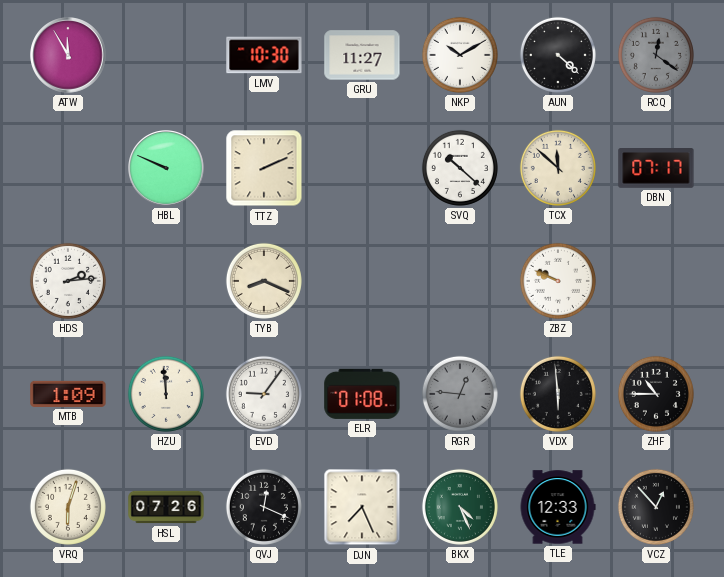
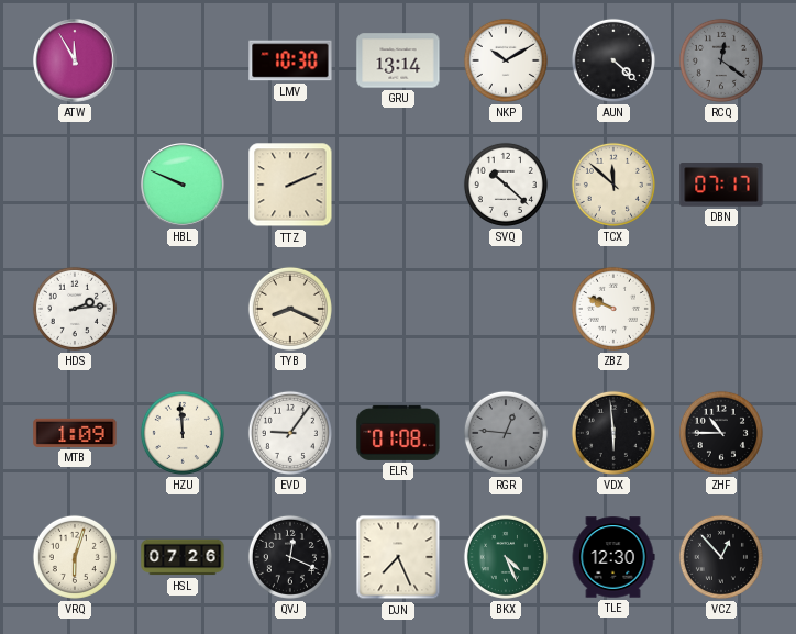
GRU: 11:27 -> 13:14 (398, 60)
TLE: 12:33 -> 12:30 (613, 557)
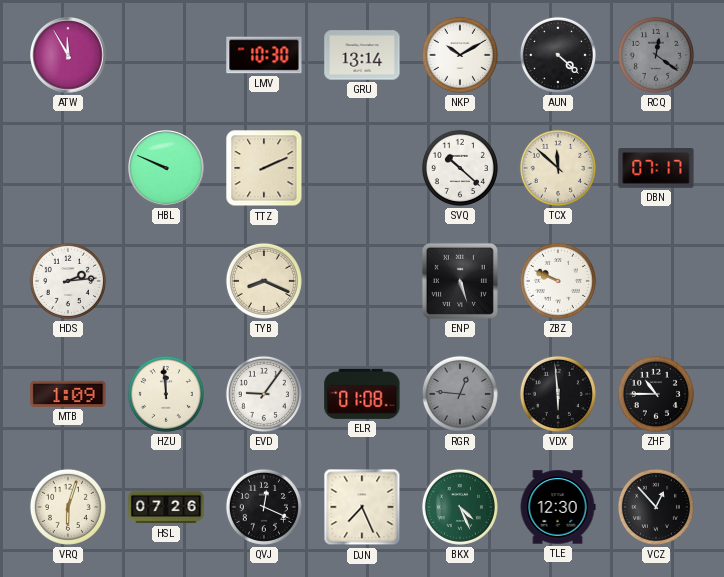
ENP: none -> 5:27 (460, 281)
